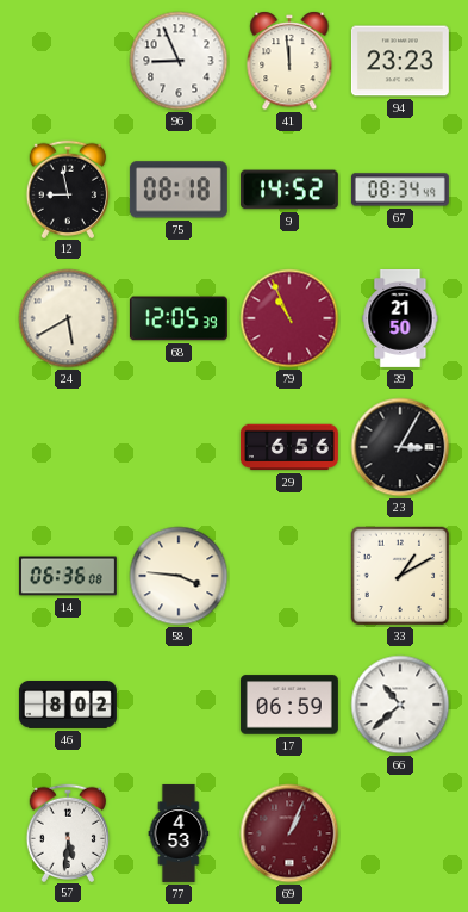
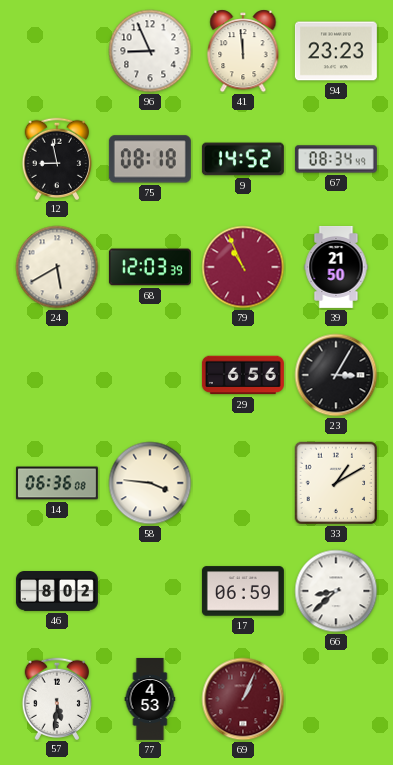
68: 12:05 -> 12:03 (150, 267)
66: 10:38 -> 8:38 (336, 591)
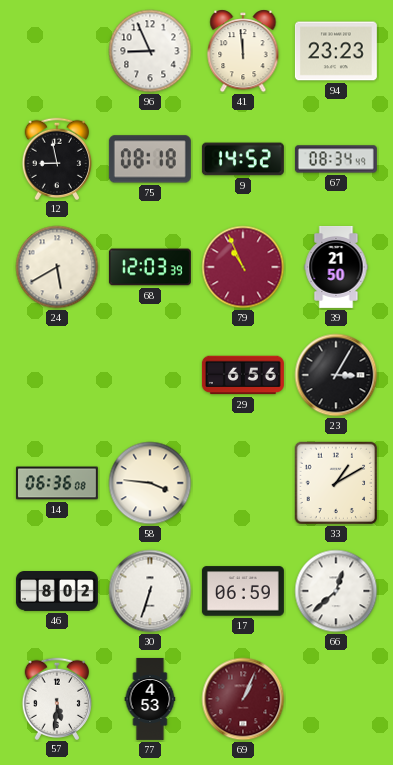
30: none -> 6:33 (150, 591)
66: 8:38 -> 12:38 (336, 591)
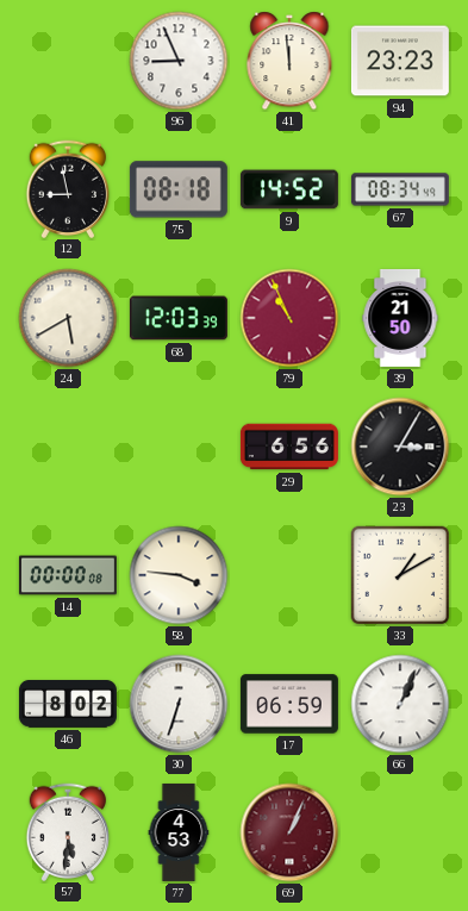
14: 06:36 -> 00:00 (68, 575)
66: 12:38 -> 1:04 (400, 704)
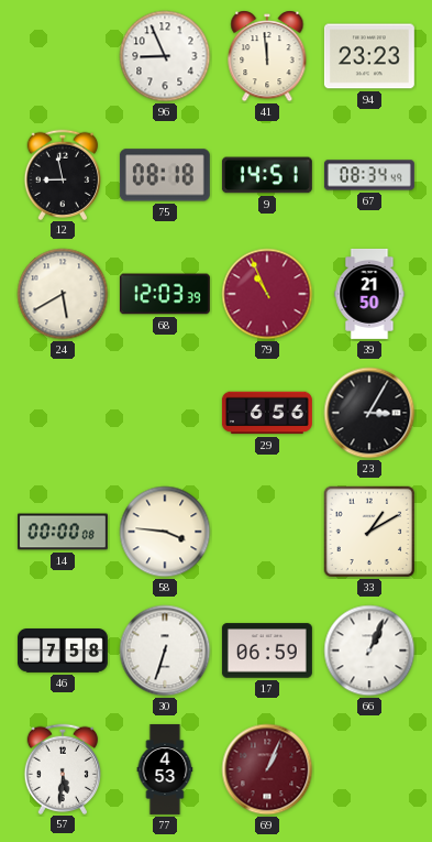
9: 14:52 -> 14:51 (267, 175)
46: 8:02 -> 7:58 (63, 652)
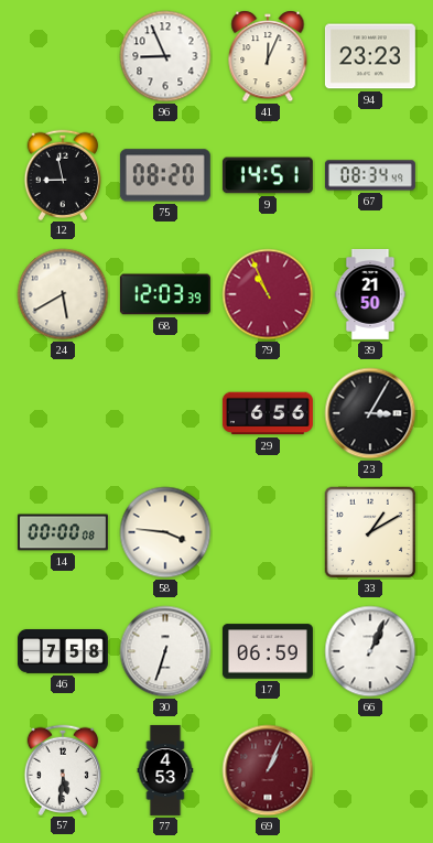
41: 11:59 -> 12:04 (268, 56)
75: 08:18 -> 08:20 (165, 175)
